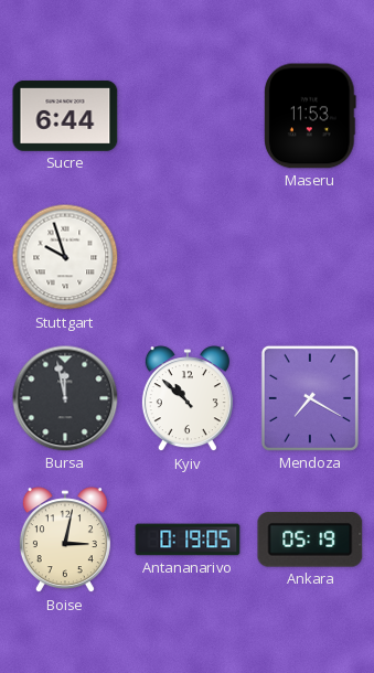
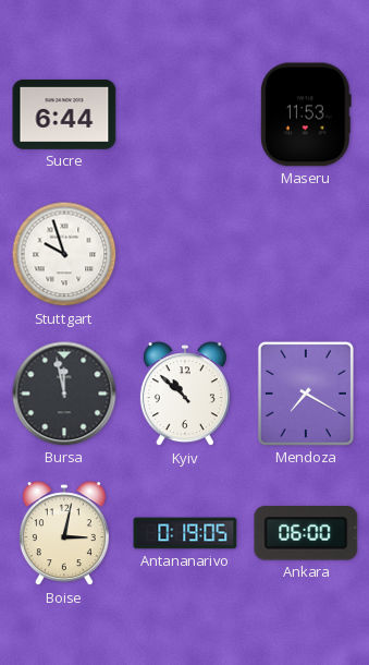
Ankara: 05:19 -> 06:00 (306, 533)
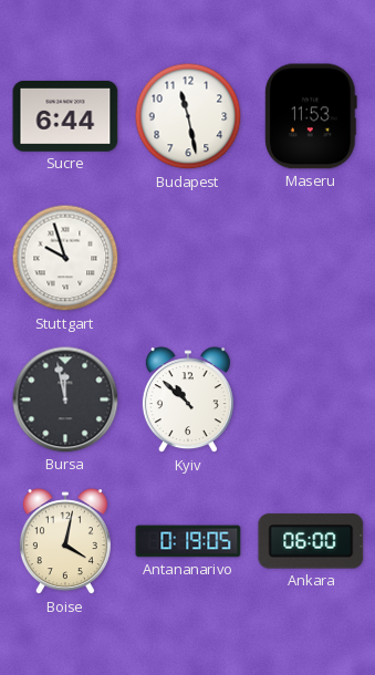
Budapest: none -> 11:28 (188, 116)
Mendoza: 7:20 -> none (306, 394)
Boise: 3:02 -> 4:02 (65, 542)
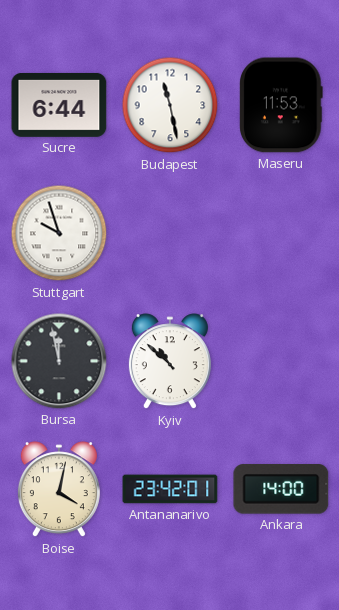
Antananarivo: 0:19 -> 23:42 (170, 489)
Ankara: 06:00 -> 14:00 (281, 489)
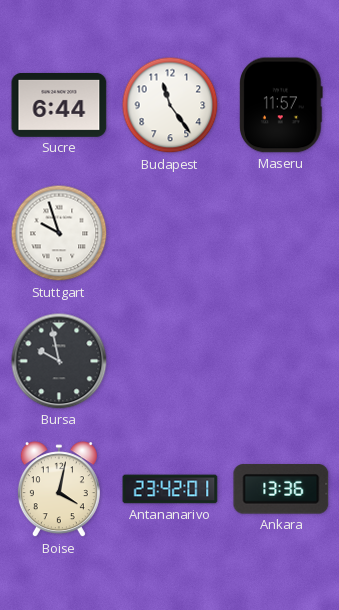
Budapest: 11:28 -> 11:24 (170, 105)
Maseru: 11:53 -> 11:57 (281, 105)
Bursa: 11:58 -> 9:58 (59, 361)
Kyiv: 10:52 -> none (170, 362)
Ankara: 14:00 -> 13:36 (281, 489)
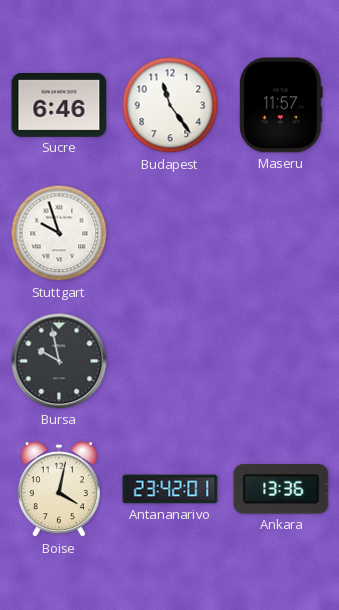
Sucre: 6:44 -> 6:46 (59, 105)
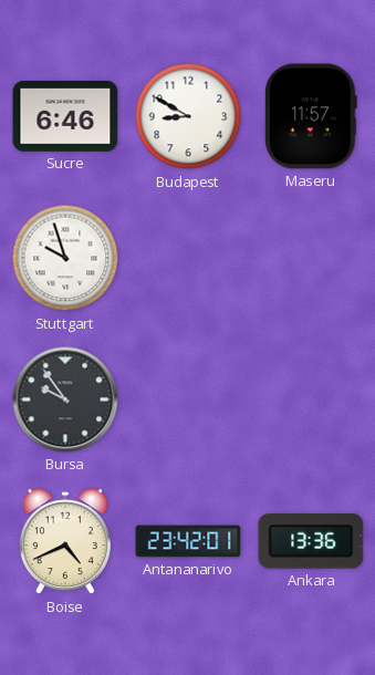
Budapest: 11:24 -> 8:50 (188, 116)
Bursa: 9:58 -> 9:54 (65, 399)
Boise: 4:02 -> 4:41 (65, 542)
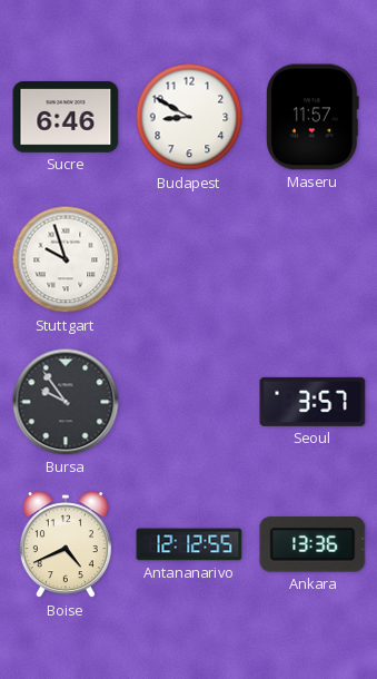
Seoul: none -> 3:57 (312, 402)
Antananarivo: 23:42 -> 12:12 (189, 544)
